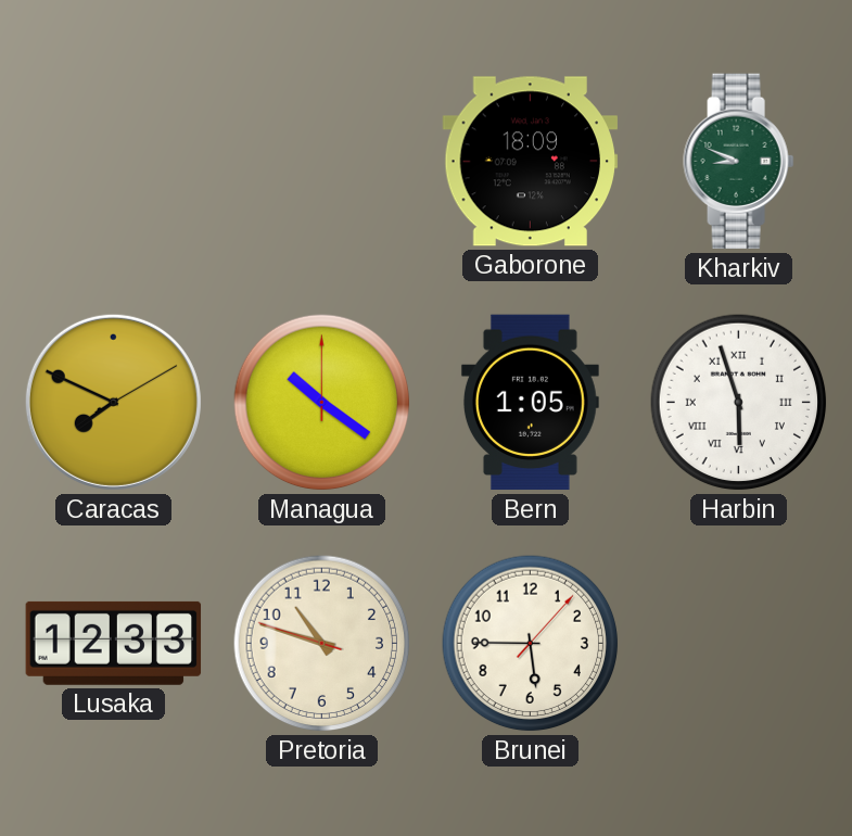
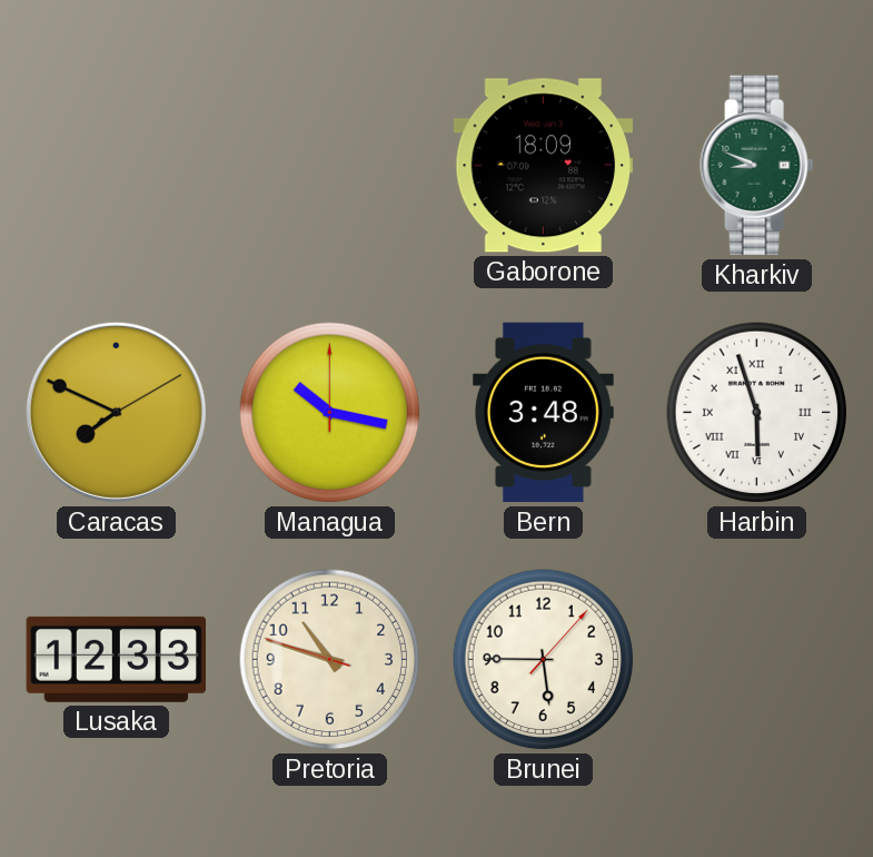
Managua: 10:21 -> 10:17 (330, 413)
Bern: 1:05 -> 3:48 (543, 413)
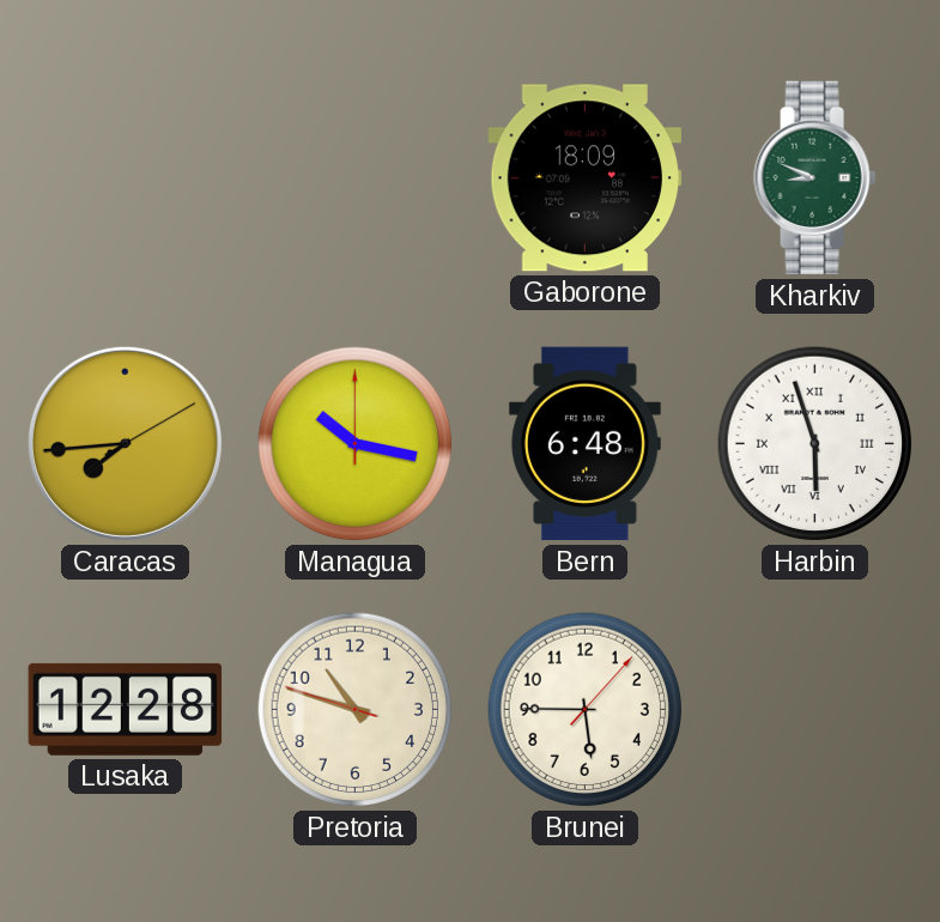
Caracas: 7:49 -> 7:44 (125, 443)
Bern: 3:48 -> 6:48 (584, 444)
Lusaka: 12:33 -> 12:28 (126, 709)
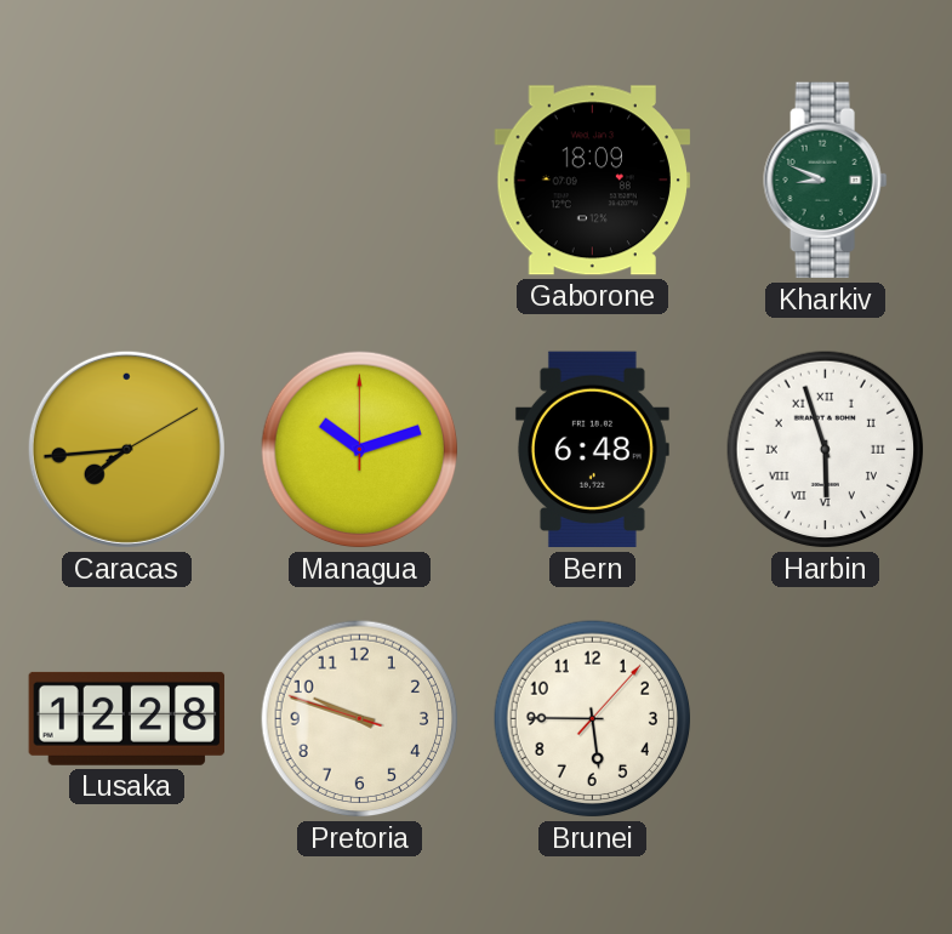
Managua: 10:17 -> 10:12 (360, 450)
Pretoria: 10:47 -> 9:47 (360, 719)
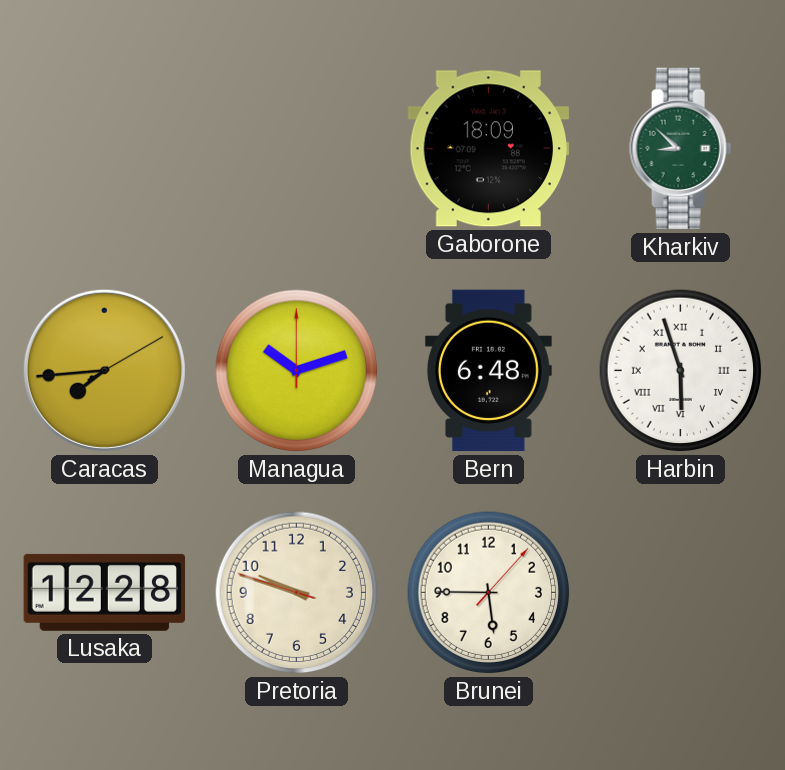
Kharkiv: 8:49 -> 8:52 (681, 149)
